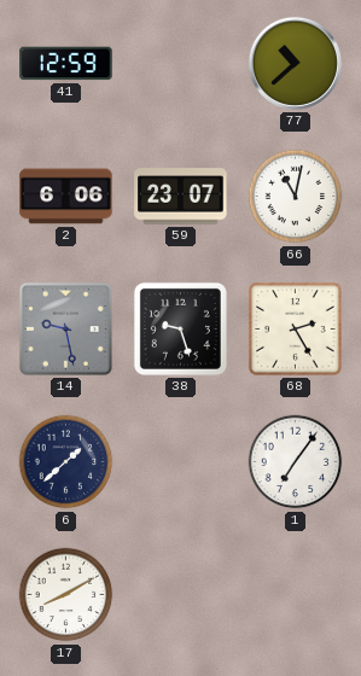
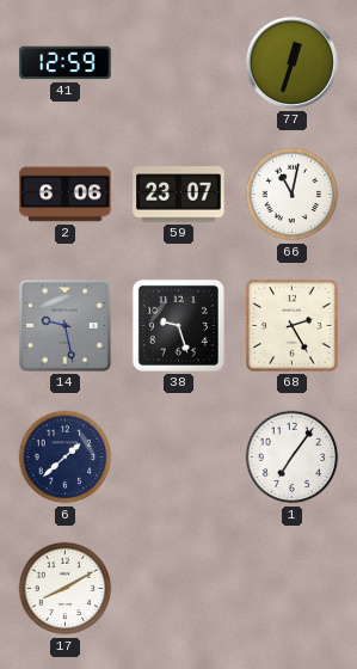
77: 10:38 -> 12:33 (291, 62)
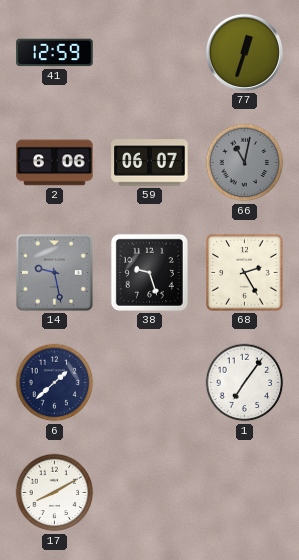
59: 23:07 -> 06:07 (150, 163)
66 dial: white -> grey (245, 163)
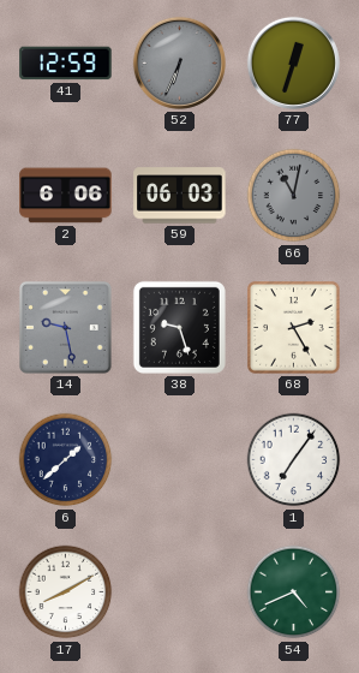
52: none -> 6:34 (179, 62)
59: 06:07 -> 06:03 (180, 196)
54: none -> 4:41 (294, 592)
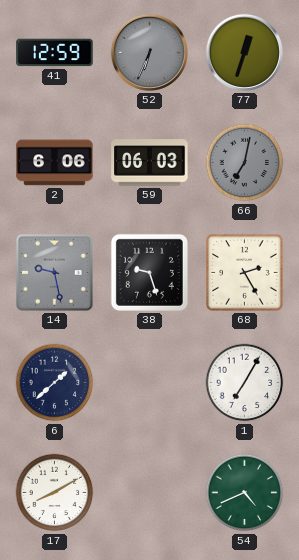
66: 11:02 -> 7:02 (245, 163)
1: 7:06 -> 7:05 (245, 383)
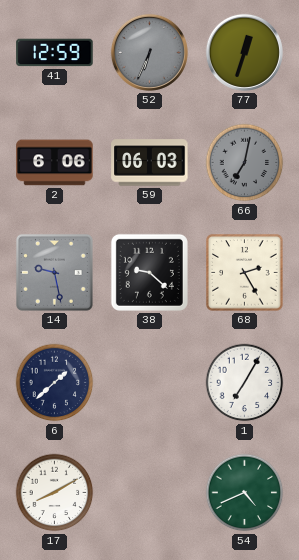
38: 9:27 -> 9:22 (149, 272)
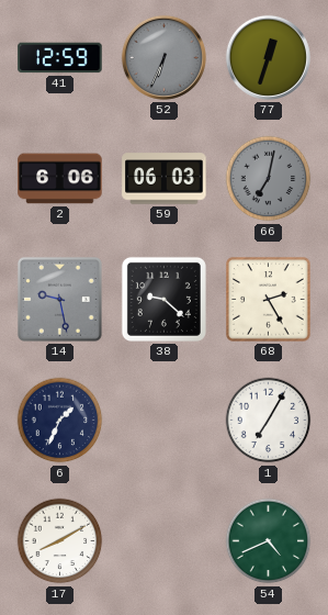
6: 1:38 -> 1:34 (60, 421)
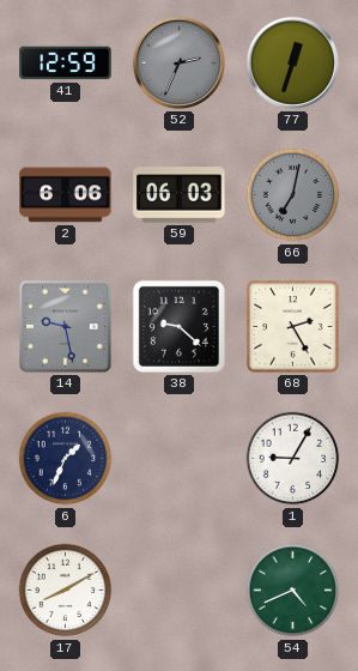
52: 6:34 -> 2:34 (178, 62)
1: 7:05 -> 9:05 (293, 459)
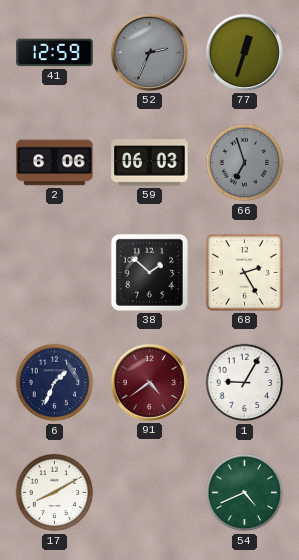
66: 7:02 -> 6:57 (245, 163)
14: 9:28 -> none (65, 326)
38: 9:22 -> 1:52 (149, 272)
91: none -> 4:39 (149, 382)
